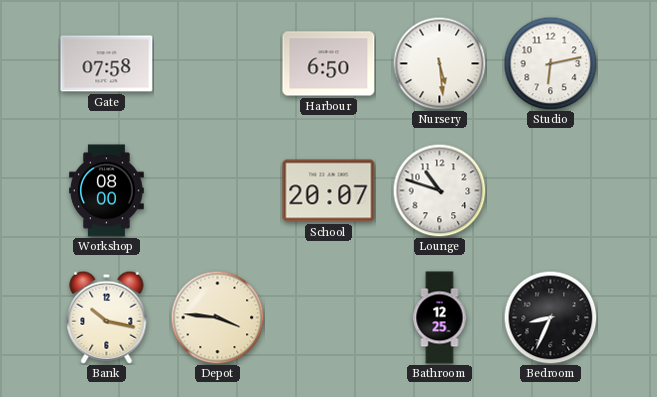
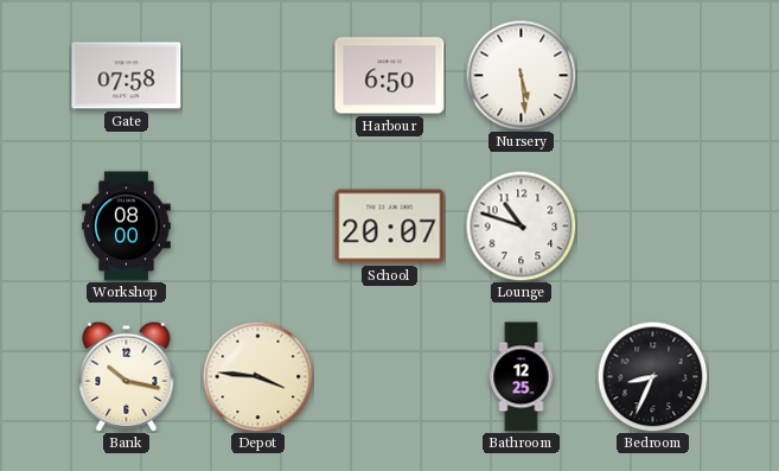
Studio: 6:13 -> none (550, 63)
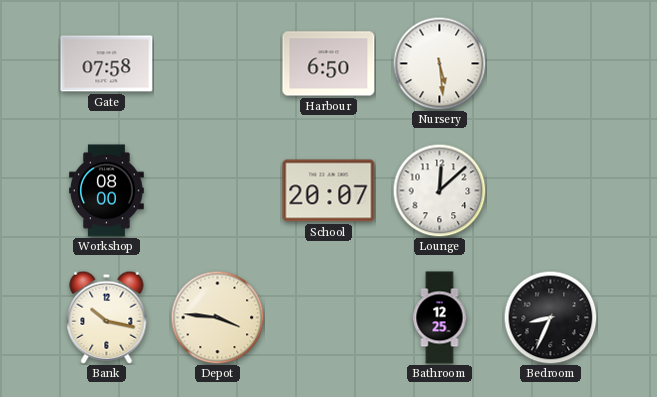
Lounge: 10:48 -> 12:08 (439, 190)
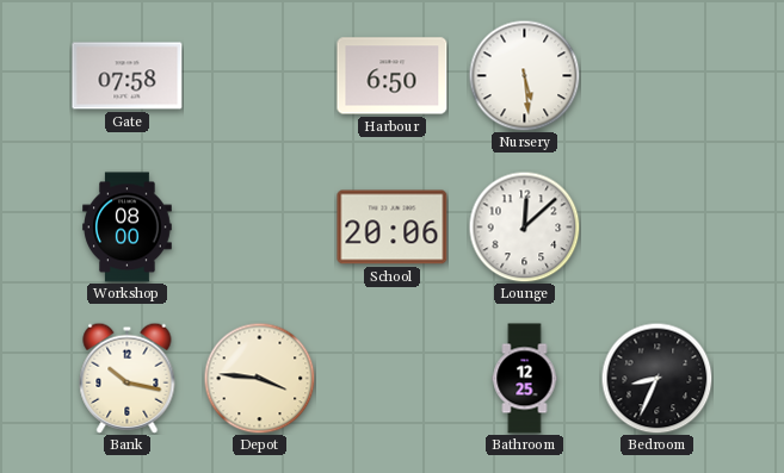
School: 20:07 -> 20:06 (393, 228)
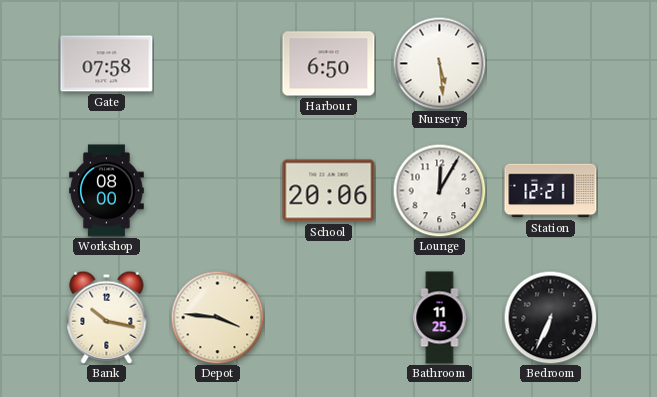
Lounge: 12:08 -> 12:05 (439, 190)
Station: none -> 12:21 (551, 191)
Bathroom: 12:25 -> 11:25 (440, 318)
Bedroom: 8:34 -> 6:34 (550, 317)
